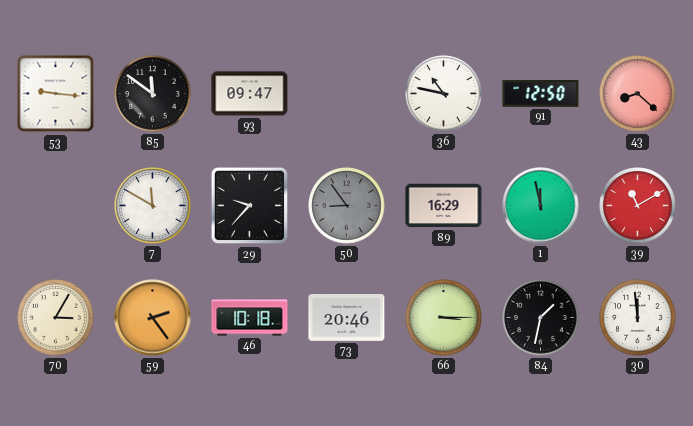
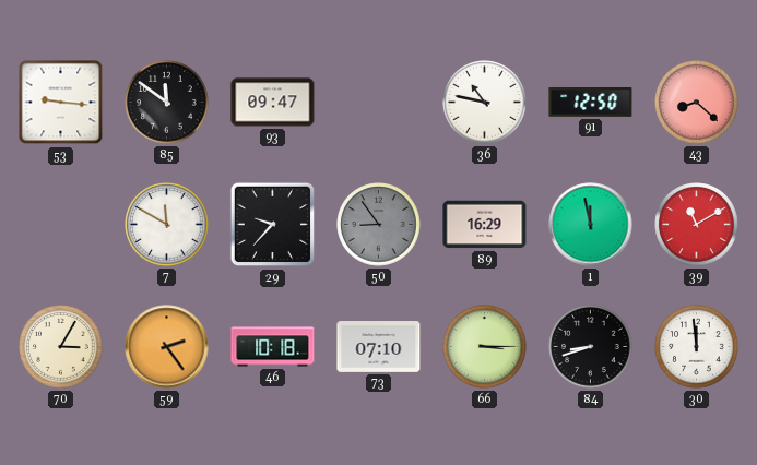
73: 20:46 -> 07:10 (379, 347)
84: 1:32 -> 8:42 (591, 347)
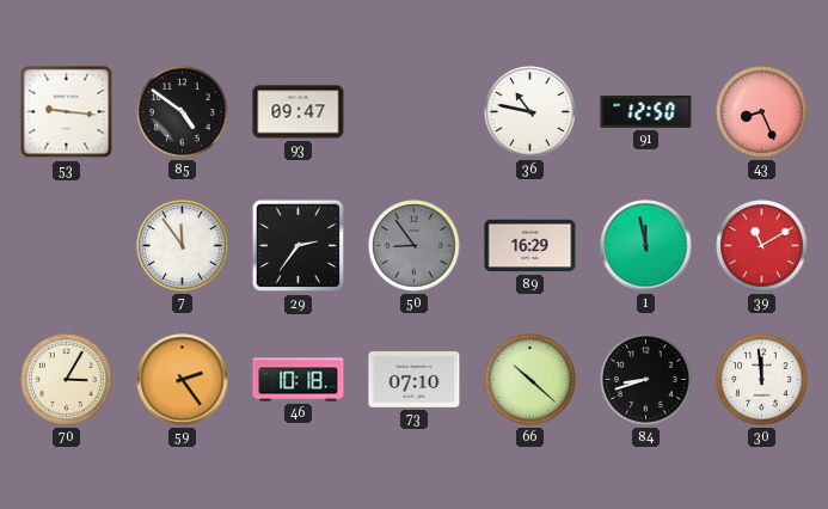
85: 11:51 -> 4:51 (183, 112)
43: 8:22 -> 8:26 (762, 112)
7: 11:50 -> 11:54 (183, 246)
29: 9:37 -> 2:36 (299, 246)
66: 3:15 -> 10:22 (530, 380)
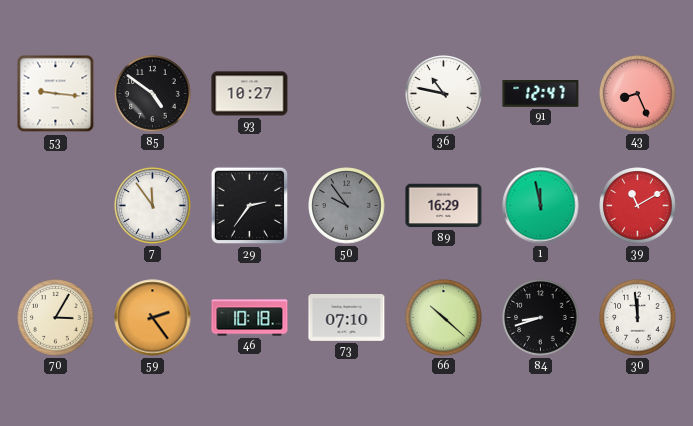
93: 09:47 -> 10:27 (250, 94)
91: 12:50 -> 12:47 (541, 94)
50: 8:54 -> 9:54 (347, 206)
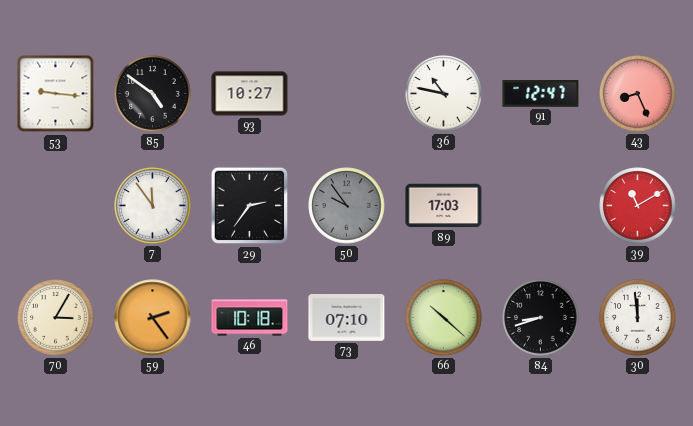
89: 16:29 -> 17:03 (444, 206)
1: 11:58 -> none (541, 206)
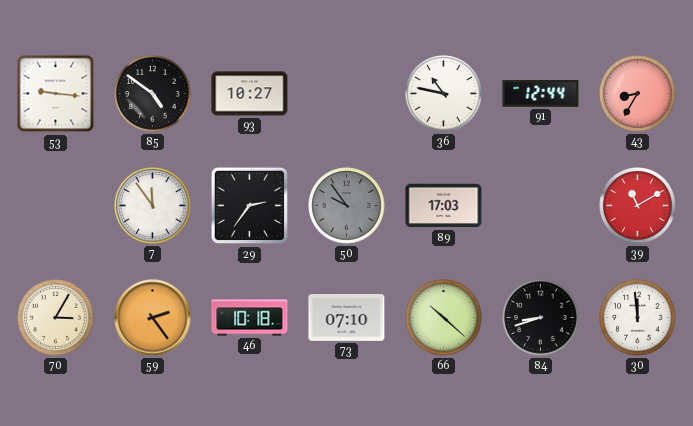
91: 12:47 -> 12:44 (541, 94)
43: 8:26 -> 8:35 (638, 94)
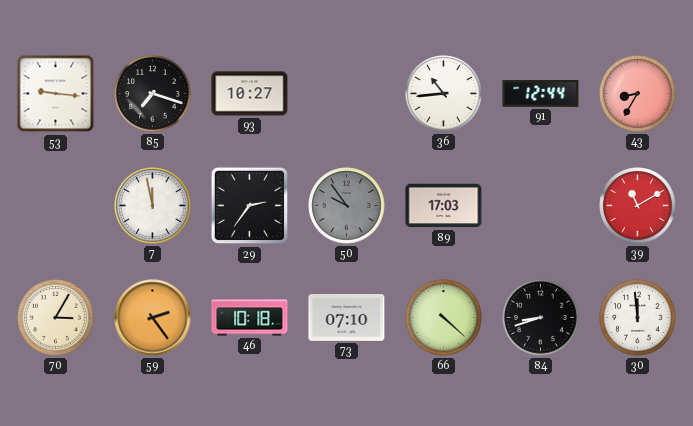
85: 4:51 -> 7:18 (153, 94)
36: 10:47 -> 10:44 (444, 94)
7: 11:54 -> 11:58 (153, 206)
66: 10:22 -> 4:22 (444, 318)
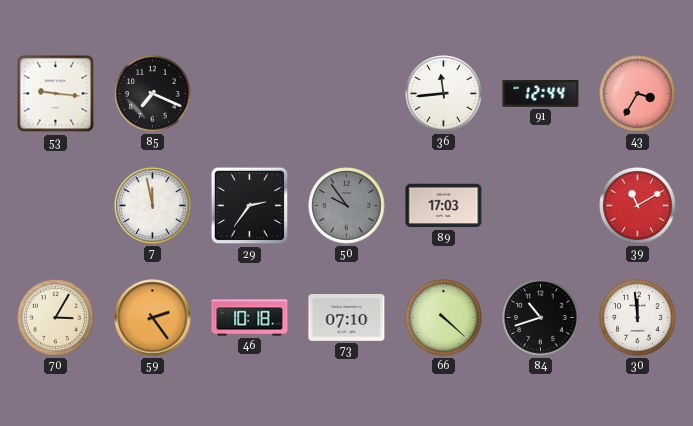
85: 7:18 -> 7:19 (153, 94)
93: 10:27 -> none (250, 94)
36: 10:44 -> 11:44 (444, 94)
43: 8:35 -> 3:35 (638, 94)
84: 8:42 -> 10:42 (541, 318)
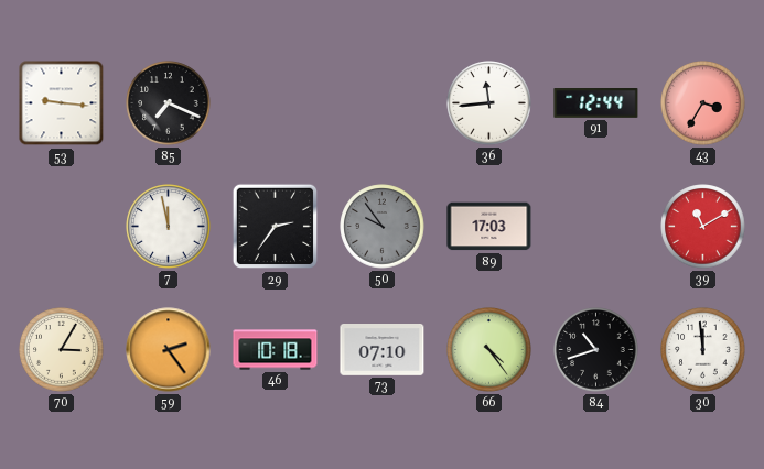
66: 4:22 -> 4:24 (489, 350)
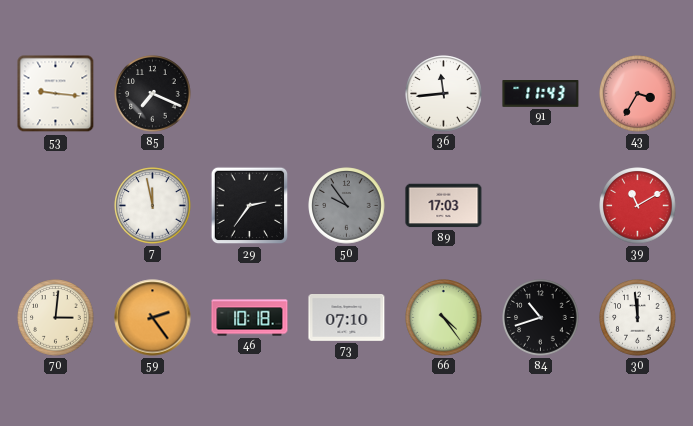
91: 12:44 -> 11:43 (541, 94)
70: 3:05 -> 3:01 (56, 318)
